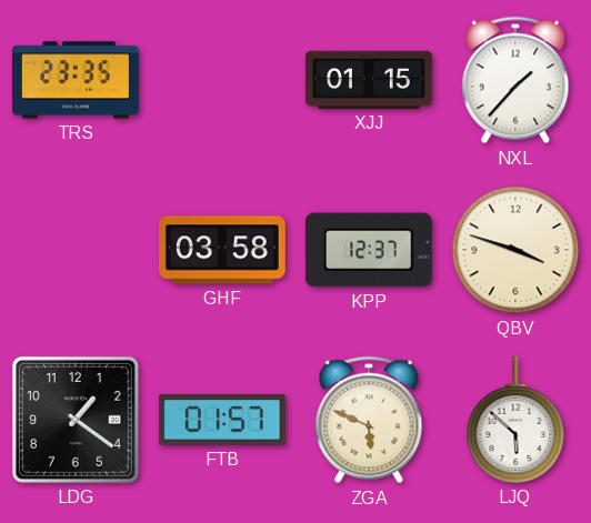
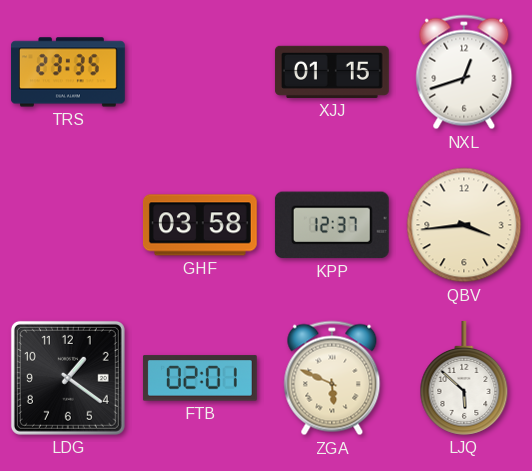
NXL: 1:37 -> 12:42 (464, 72)
QBV: 3:48 -> 3:44 (464, 225)
FTB: 01:57 -> 02:01 (200, 378)
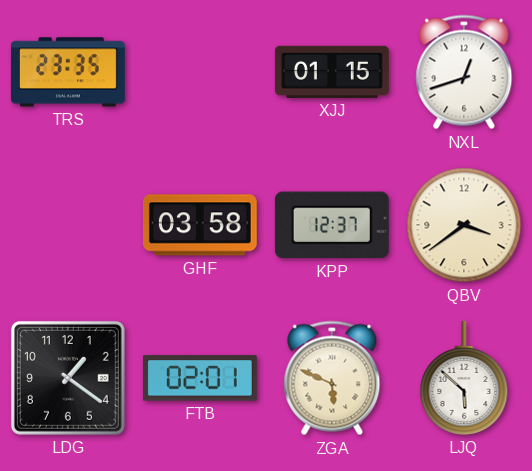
QBV: 3:44 -> 3:39 (464, 225)
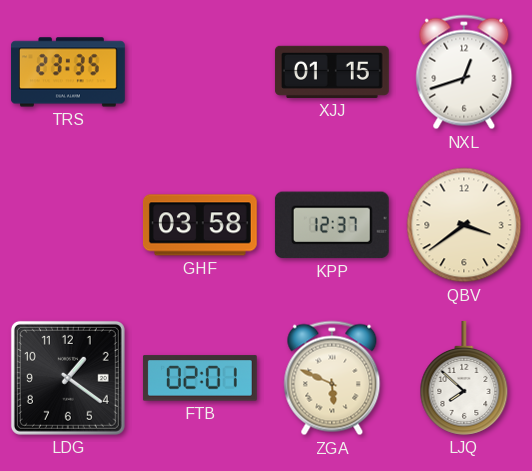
LJQ: 5:52 -> 7:52 (464, 378)
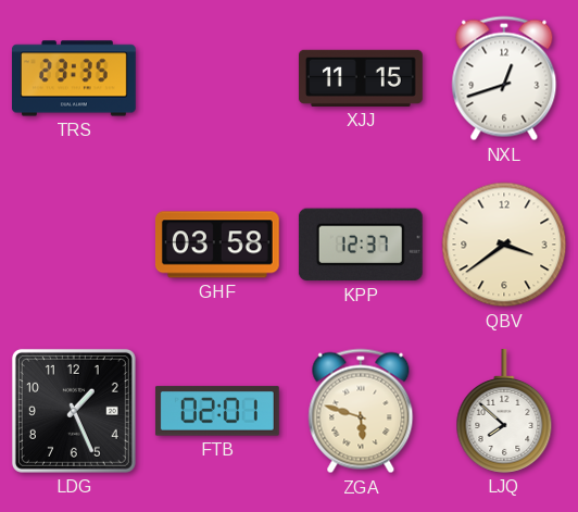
XJJ: 01:15 -> 11:15 (361, 78)
LDG: 1:21 -> 1:26 (74, 411)
ZGA: 5:49 -> 5:48 (361, 411)
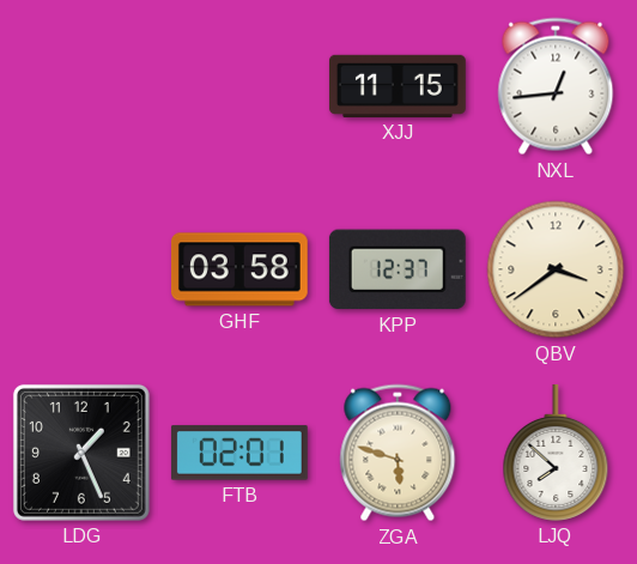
TRS: 23:35 -> none (74, 78)
NXL: 12:42 -> 12:44 (556, 86)
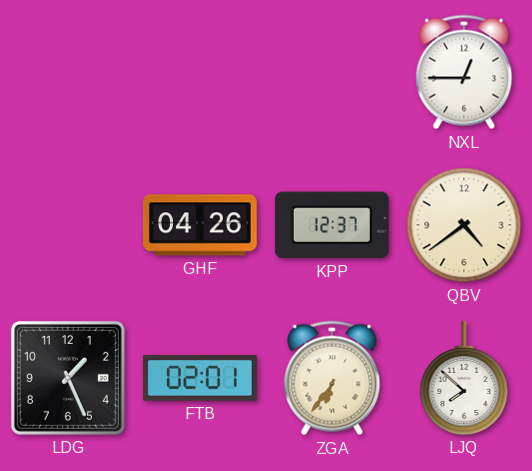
XJJ: 11:15 -> none (398, 86)
NXL: 12:44 -> 12:45 (464, 72)
GHF: 03:58 -> 04:26 (200, 225)
QBV: 3:39 -> 4:39 (464, 225)
ZGA: 5:48 -> 6:36 (332, 378)
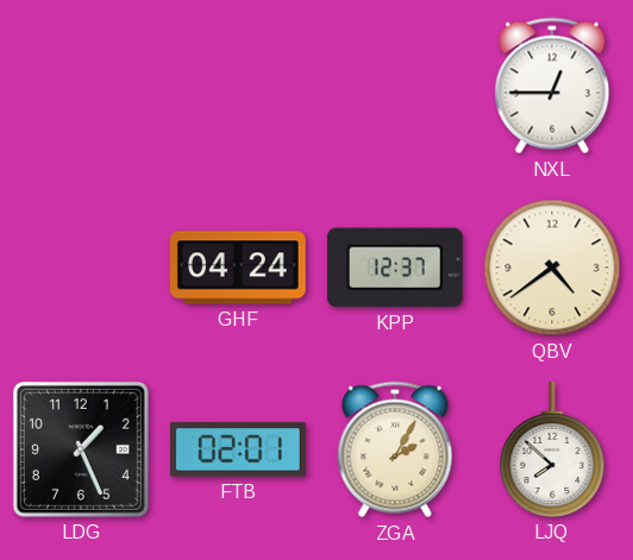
GHF: 04:26 -> 04:24 (238, 268)
ZGA: 6:36 -> 2:05 (395, 449)
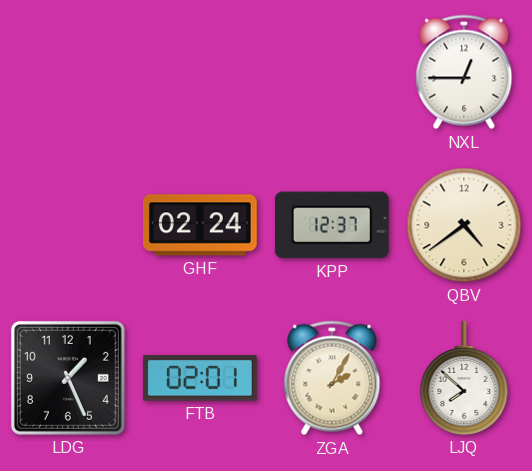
GHF: 04:24 -> 02:24 (200, 225)
